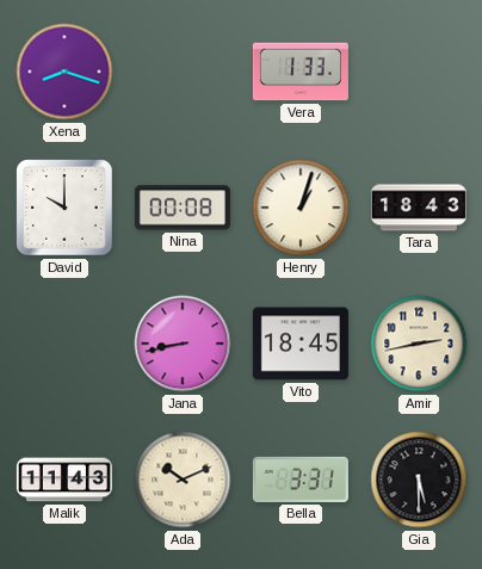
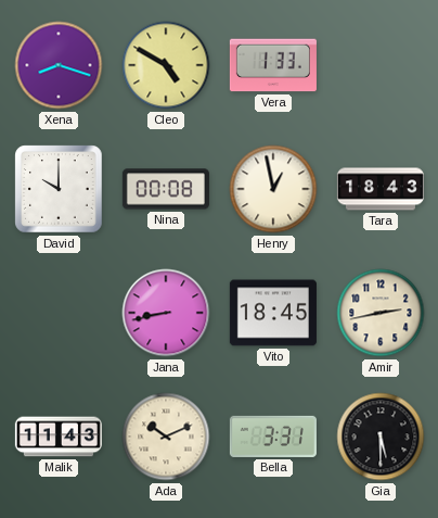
Cleo: none -> 4:50 (166, 65)
Henry: 1:03 -> 12:58 (273, 189)
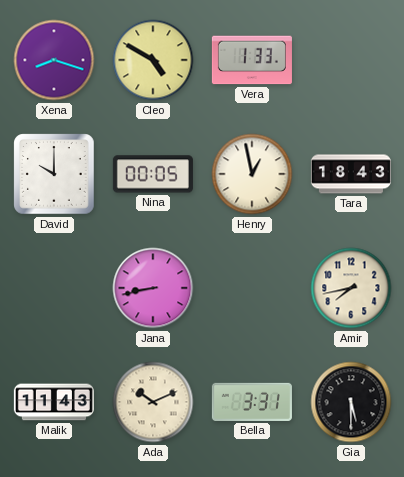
Nina: 00:08 -> 00:05 (153, 174)
Vito: 18:45 -> none (273, 313)
Amir: 2:43 -> 7:43 (351, 288)
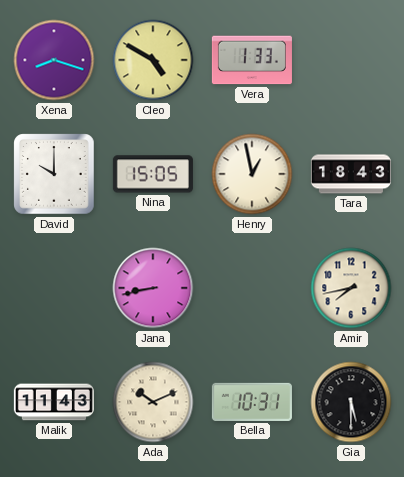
Nina: 00:05 -> 15:05 (153, 174)
Bella: 3:31 -> 10:31 (252, 402)
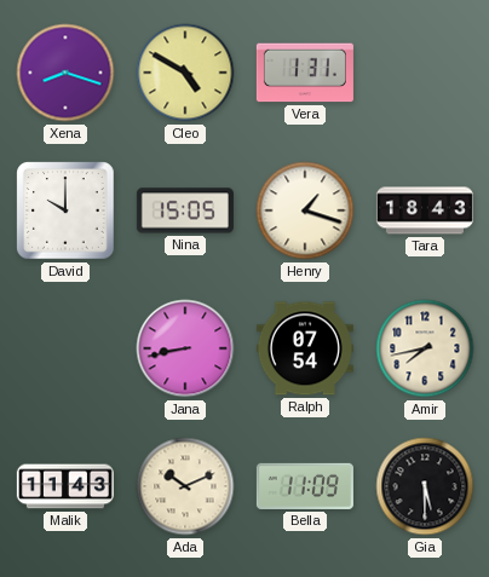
Vera: 1:33 -> 1:31 (305, 73)
Henry: 12:58 -> 1:18 (305, 210)
Ralph: none -> 07:54 (305, 348)
Bella: 10:31 -> 11:09 (305, 486)
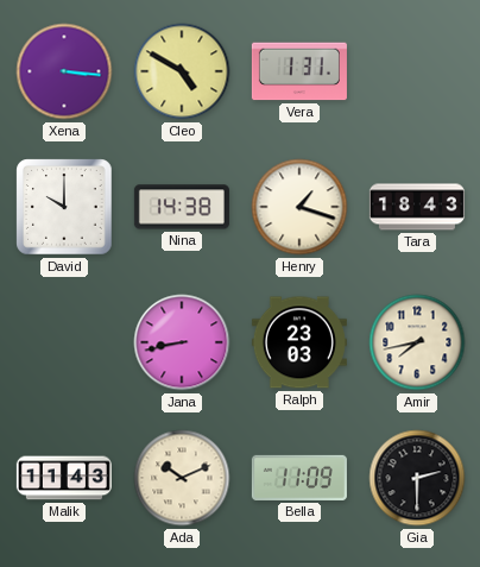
Xena: 8:18 -> 3:16 (64, 71)
Nina: 15:05 -> 14:38 (182, 207)
Ralph: 07:54 -> 23:03 (299, 342)
Gia: 5:30 -> 2:30 (417, 478)
